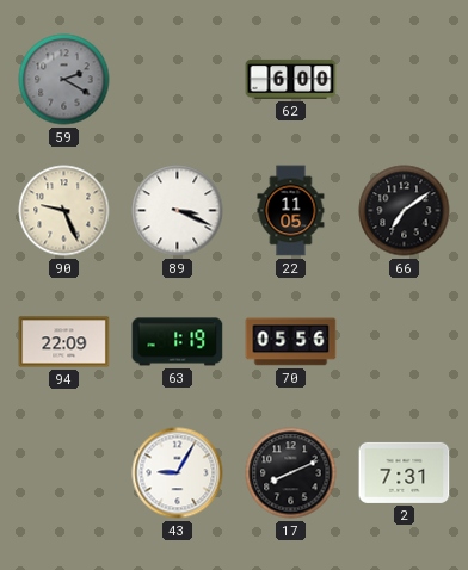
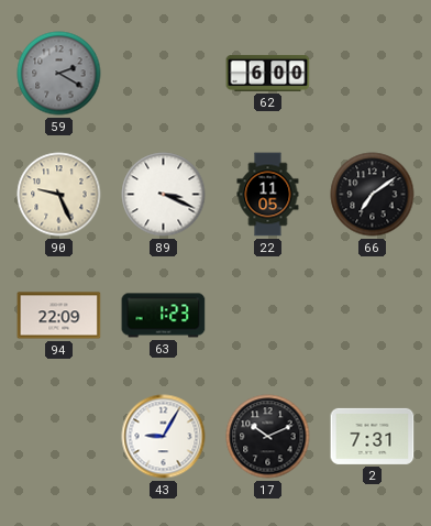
63: 1:19 -> 1:23 (164, 316)
70: 05:56 -> none (291, 342)
17: 8:11 -> 10:11 (268, 437)
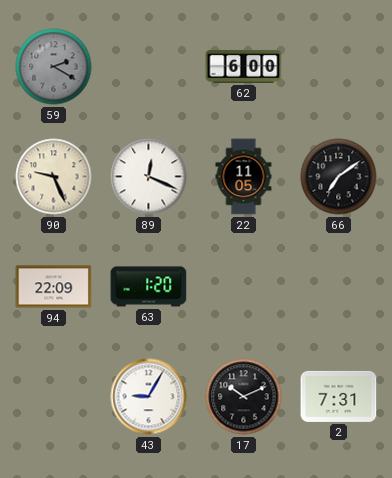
89: 3:19 -> 12:19 (149, 177)
63: 1:23 -> 1:20 (149, 287)
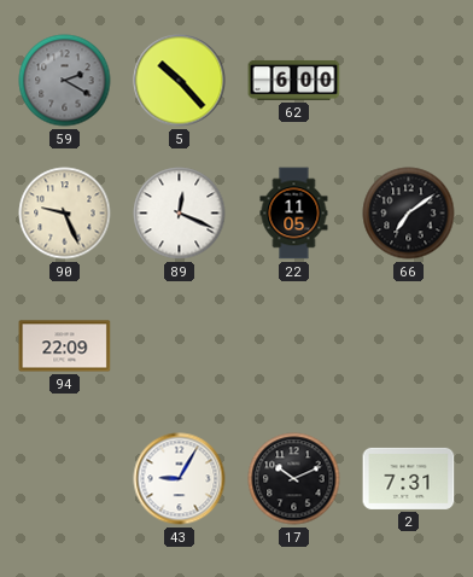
5: none -> 10:23 (180, 81)
63: 1:20 -> none (149, 287)
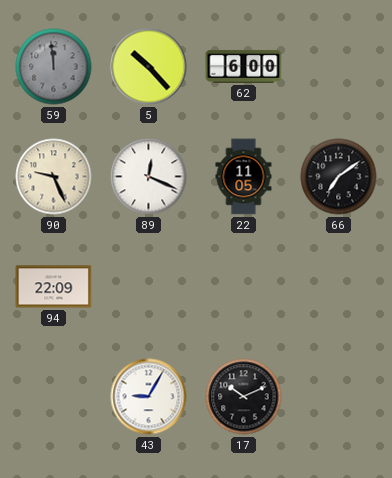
59: 2:20 -> 11:59 (54, 67)
2: 7:31 -> none (409, 478)
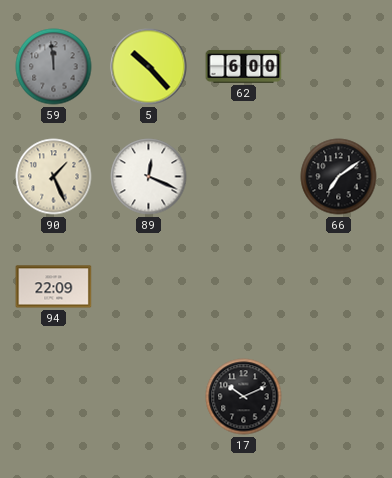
90: 9:26 -> 1:26 (54, 177)
22: 11:05 -> none (244, 177)
43: 9:05 -> none (149, 397)
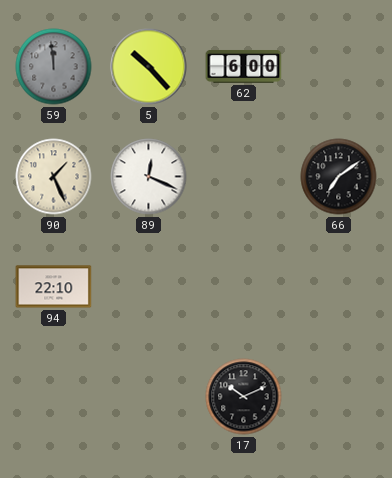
94: 22:09 -> 22:10 (54, 287)
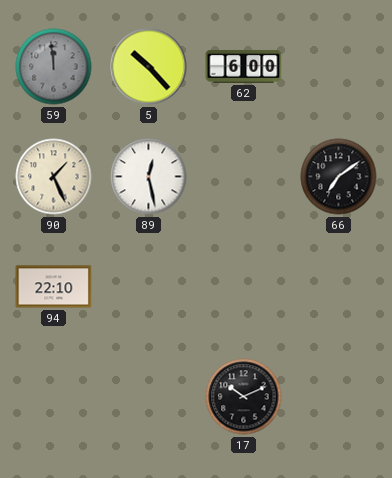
89: 12:19 -> 12:28 (149, 177)
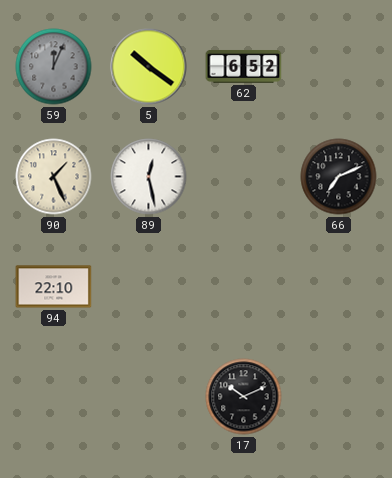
59: 11:59 -> 12:04 (54, 67)
5: 10:23 -> 10:21 (149, 67)
62: 6:00 -> 6:52 (244, 66)
66: 7:09 -> 7:11 (339, 177)
